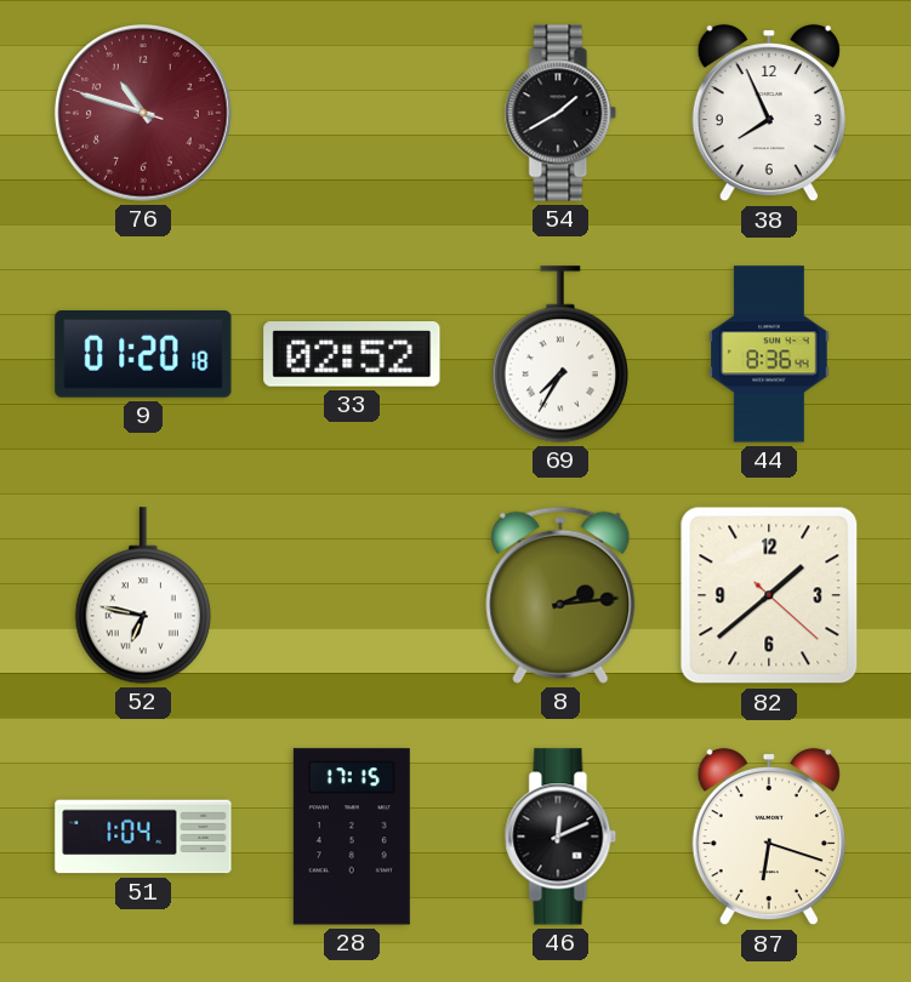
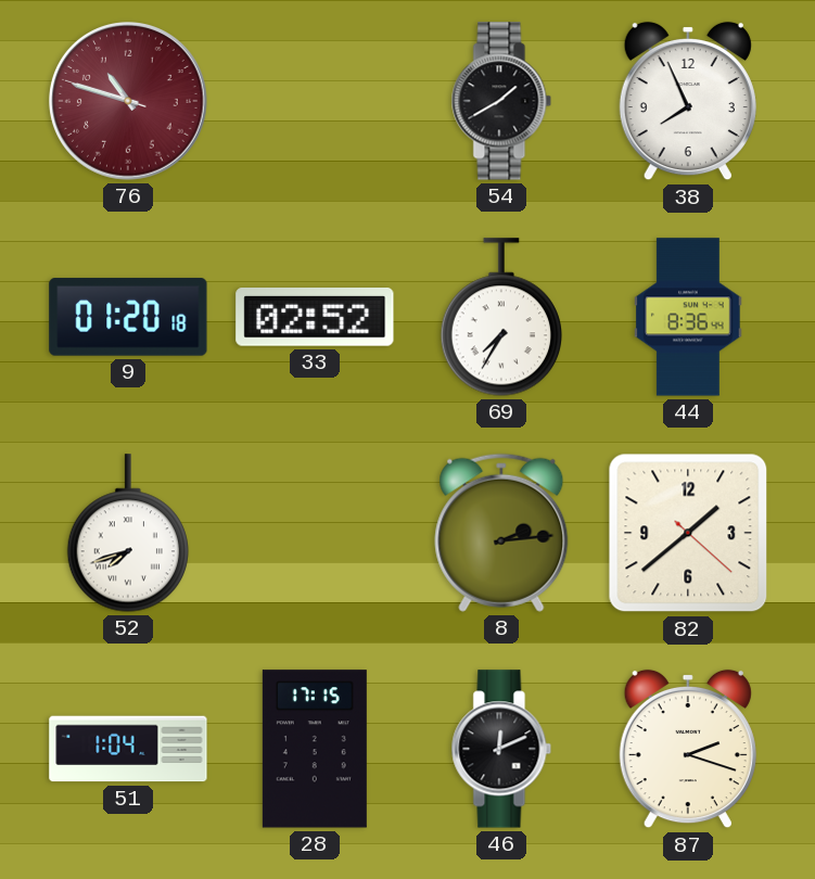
52: 6:47 -> 7:42 (127, 533)
87: 6:18 -> 2:18 (688, 749)
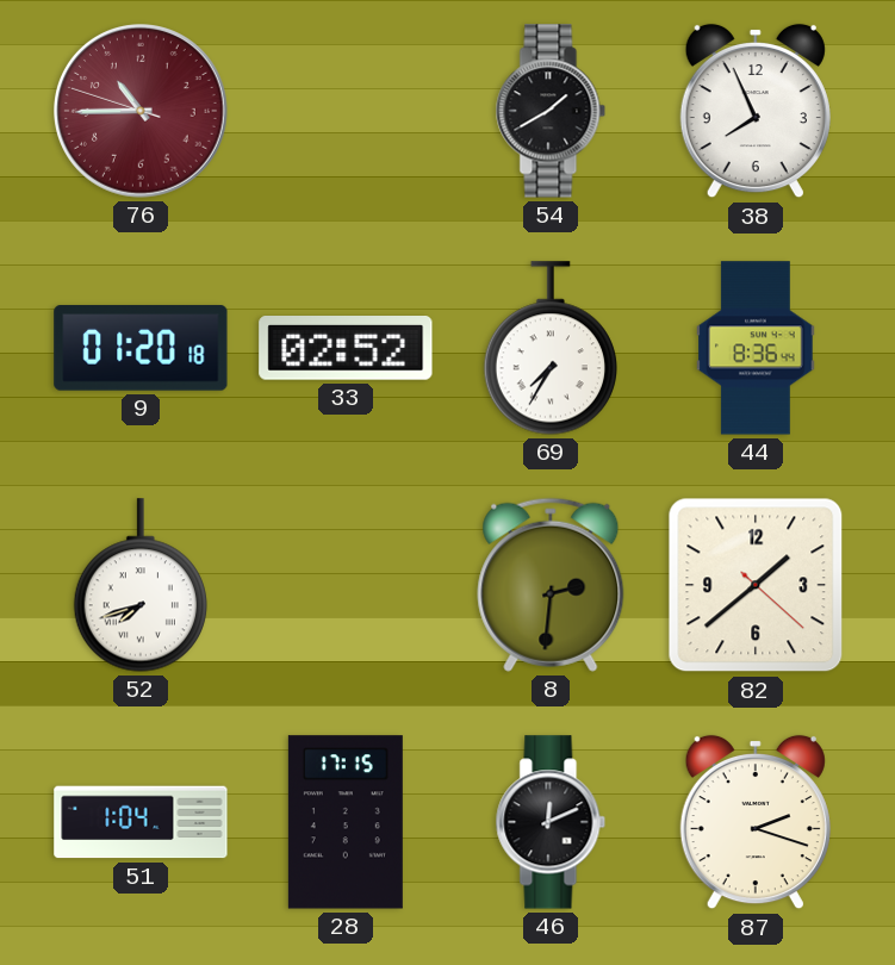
76: 10:47 -> 10:44 (142, 112)
8: 2:14 -> 2:31 (551, 585)
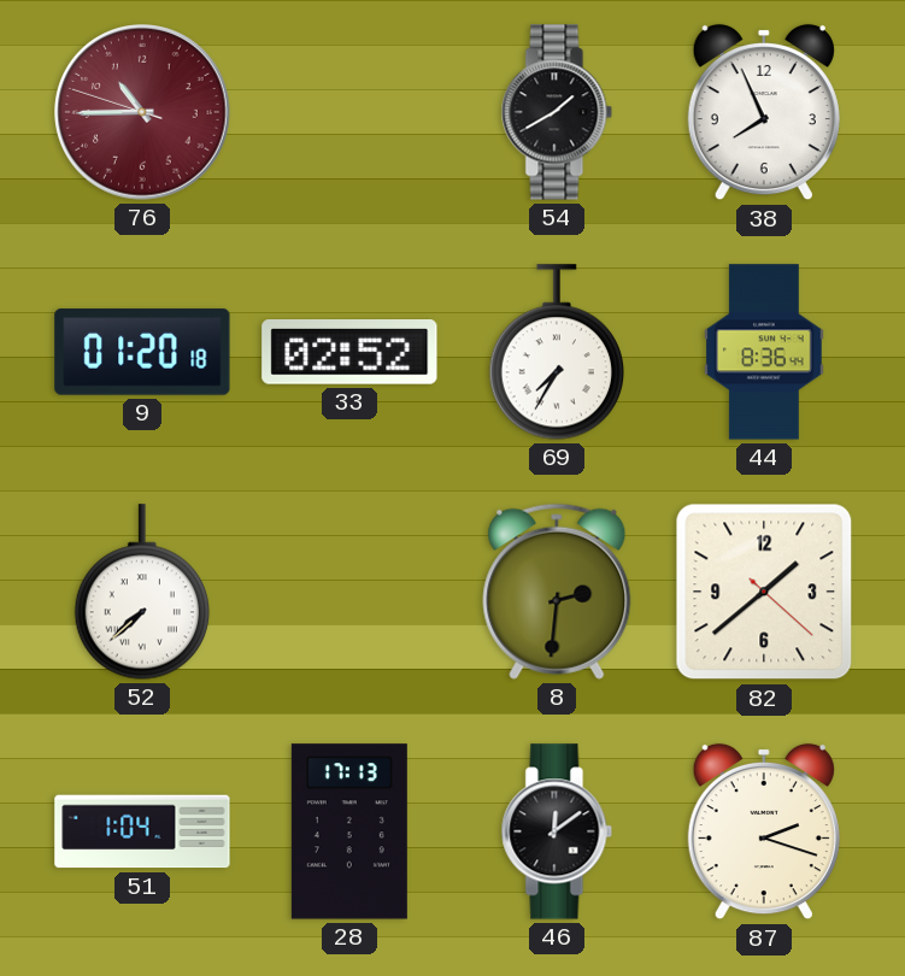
52: 7:42 -> 7:38 (141, 592)
28: 17:15 -> 17:13 (349, 831)
46: 12:11 -> 12:09 (557, 831)
